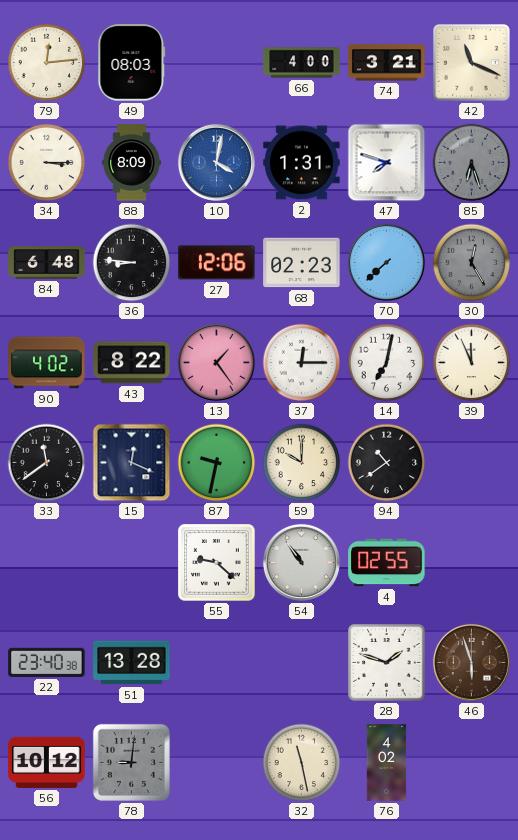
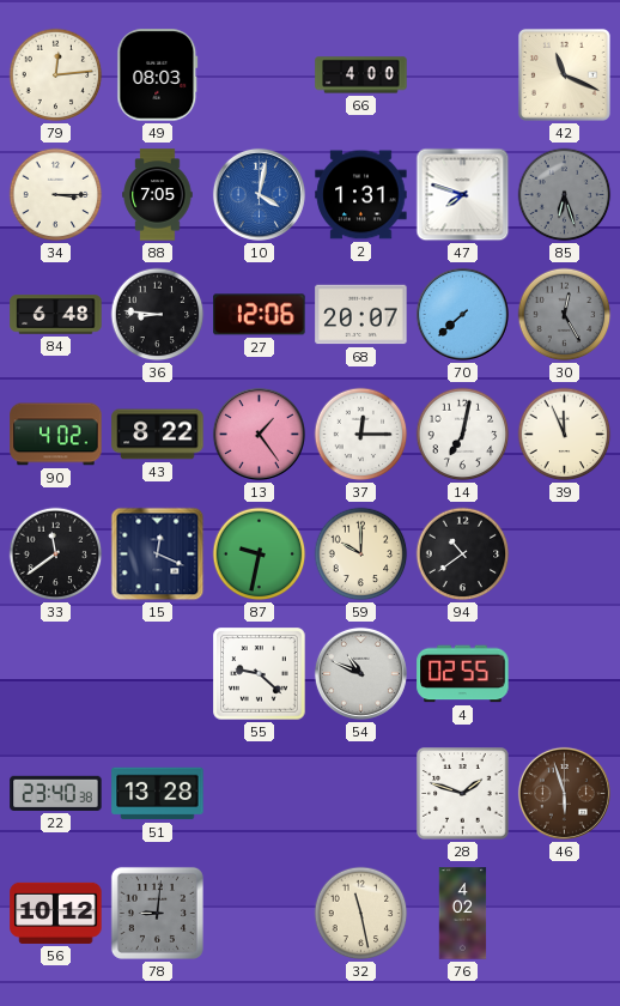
74: 3:21 -> none (387, 63)
88: 8:09 -> 7:05 (158, 195)
68: 02:23 -> 20:07 (361, 315)
54: 10:54 -> 10:49 (360, 673)
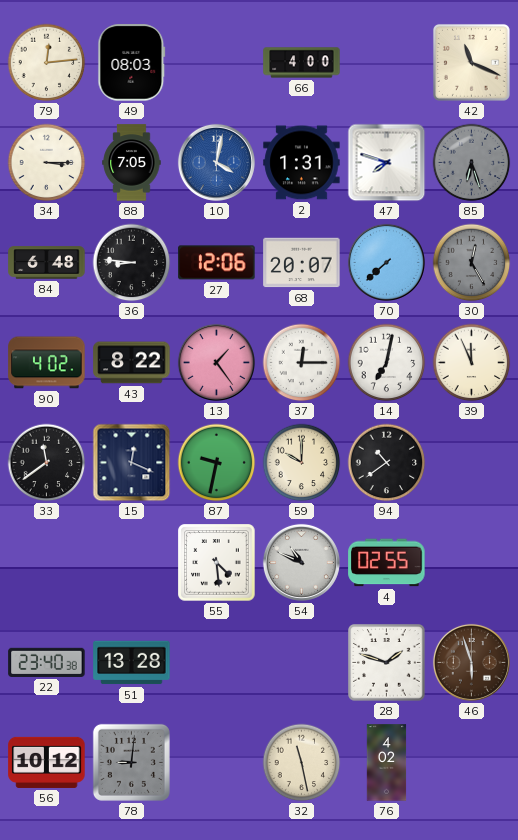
55: 9:22 -> 4:29 (217, 563)
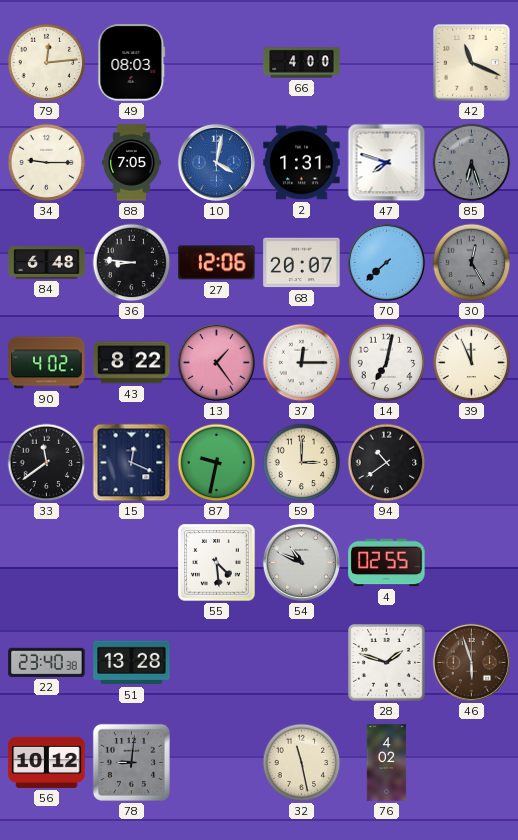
34: 3:15 -> 9:15 (47, 163)
59: 10:00 -> 3:00 (302, 463)
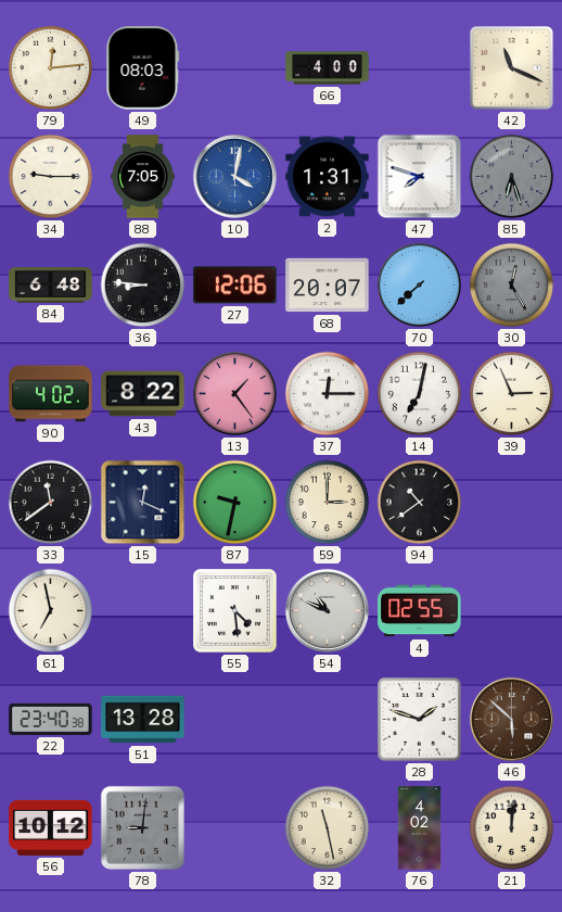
39: 11:56 -> 2:56 (512, 394)
61: none -> 6:58 (51, 611)
46: 5:57 -> 5:52 (511, 719)
21: none -> 12:01 (512, 828)
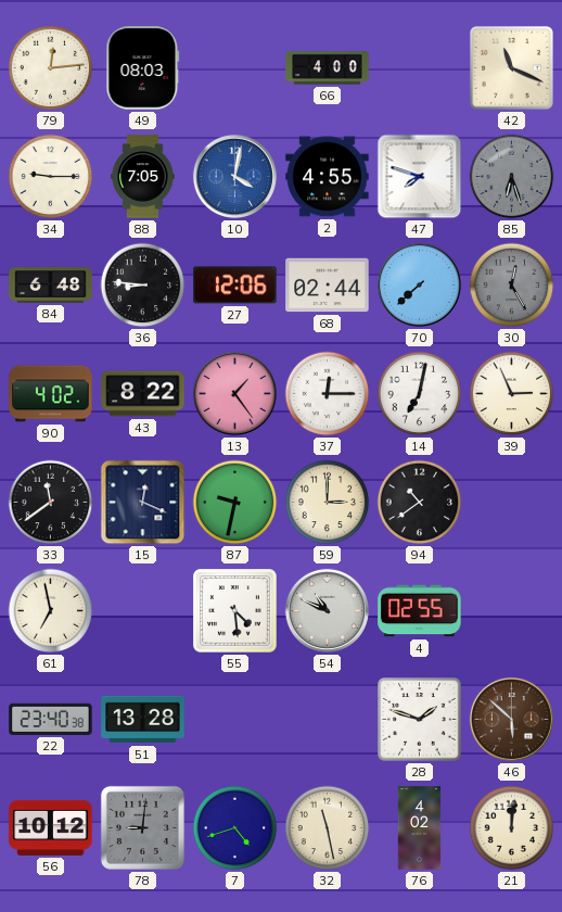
2: 1:31 -> 4:55 (328, 177)
68: 20:07 -> 02:44 (328, 286)
7: none -> 4:42 (235, 828)
